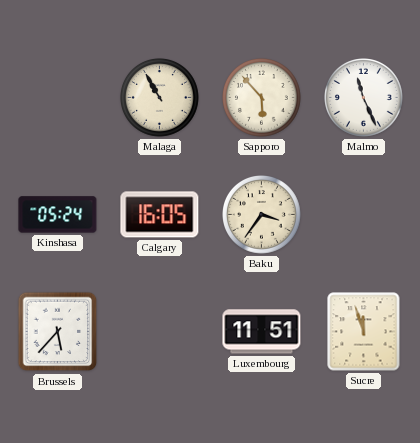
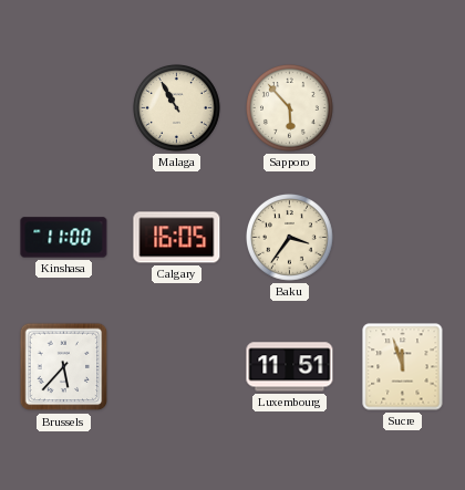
Malmo: 11:26 -> none (364, 98)
Kinshasa: 05:24 -> 11:00 (64, 238)
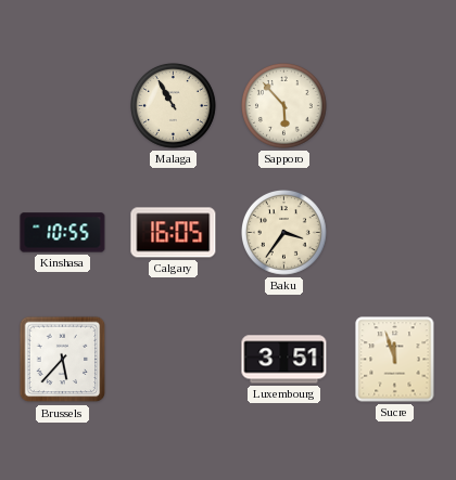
Kinshasa: 11:00 -> 10:55 (63, 233)
Luxembourg: 11:51 -> 3:51 (284, 360)
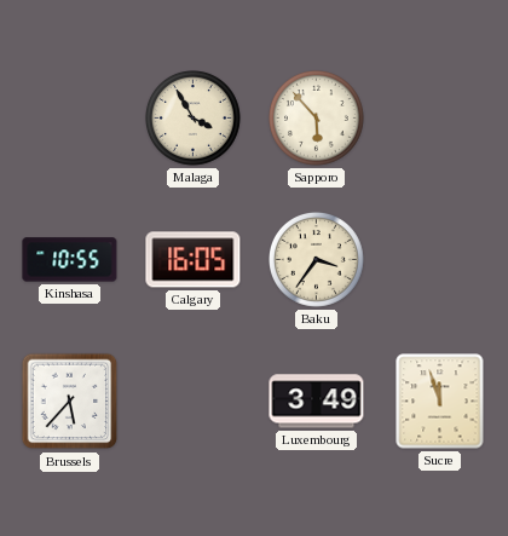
Malaga: 10:55 -> 3:55 (194, 119)
Luxembourg: 3:51 -> 3:49 (317, 402)
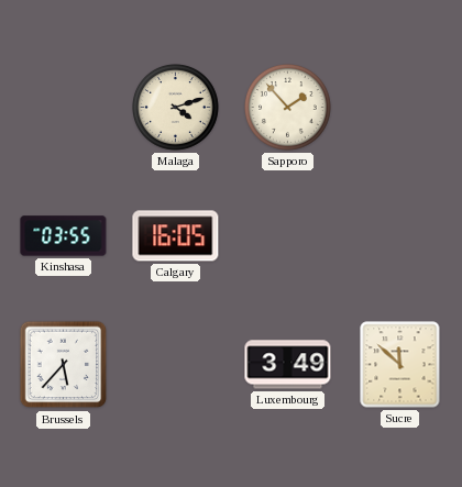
Malaga: 3:55 -> 4:12 (176, 108)
Sapporo: 5:53 -> 1:53 (288, 108)
Kinshasa: 10:55 -> 03:55 (64, 236)
Baku: 3:36 -> none (317, 260)
Sucre: 11:57 -> 11:52 (400, 365)
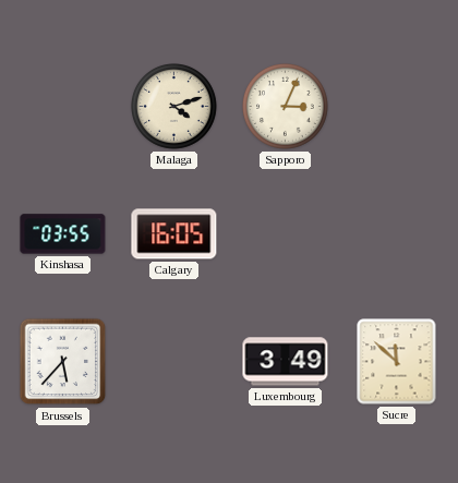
Sapporo: 1:53 -> 3:04 (286, 107)
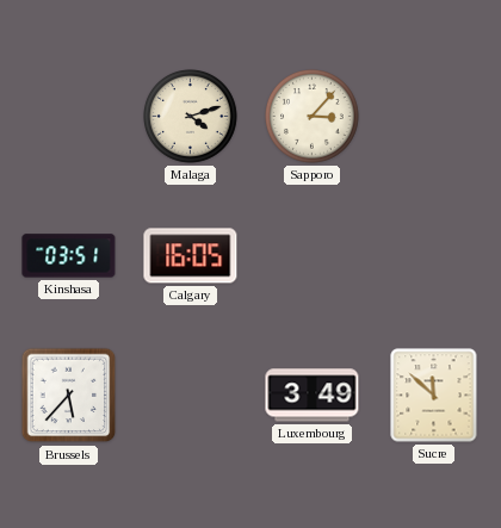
Sapporo: 3:04 -> 3:07 (313, 117)
Kinshasa: 03:55 -> 03:51 (69, 256)
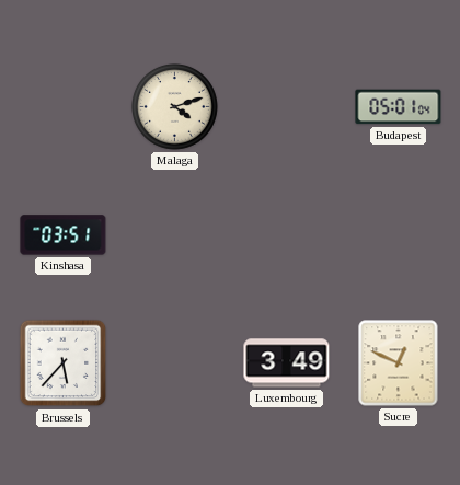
Sapporo: 3:07 -> none (313, 117)
Budapest: none -> 05:01 (399, 107)
Calgary: 16:05 -> none (191, 256)
Sucre: 11:52 -> 12:49 (399, 363)
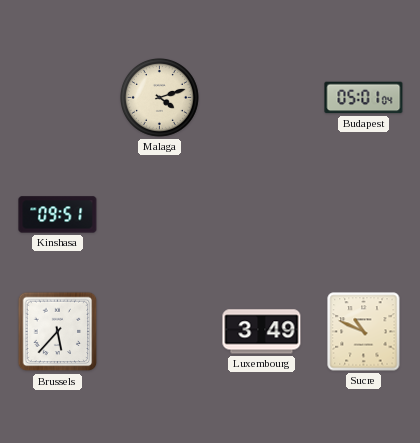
Kinshasa: 03:51 -> 09:51 (58, 215)
Sucre: 12:49 -> 10:49 (364, 332)
